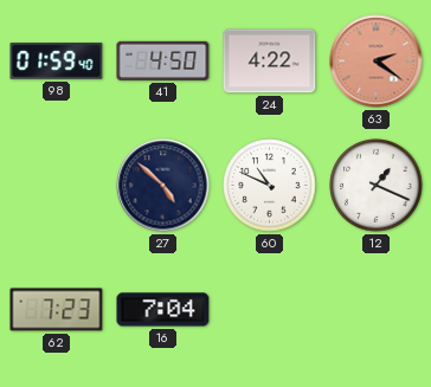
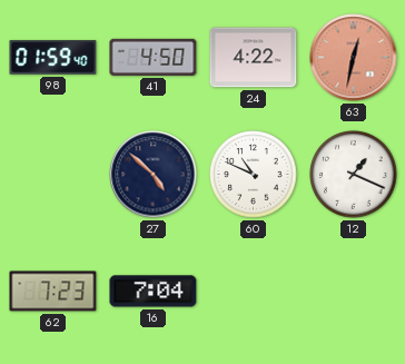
63: 2:21 -> 12:32 (354, 58)
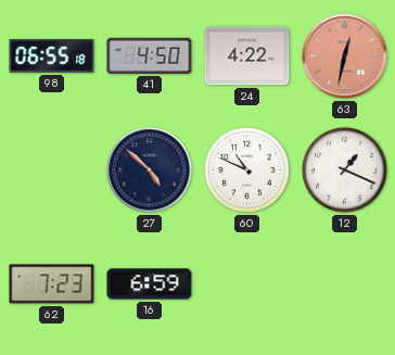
98: 01:59 -> 06:55 (52, 56)
16: 7:04 -> 6:59 (150, 284)
